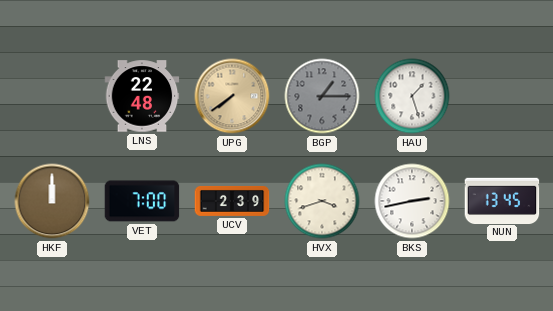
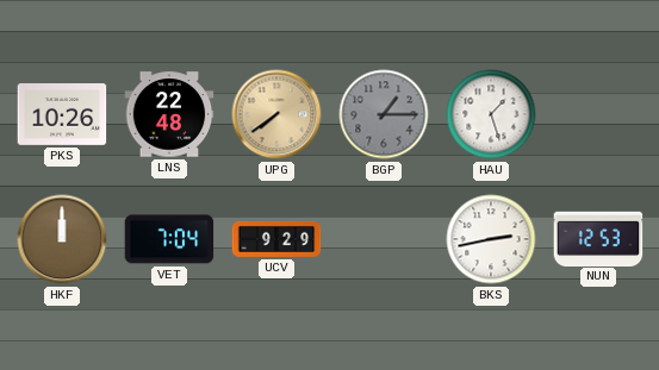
PKS: none -> 10:26 (62, 115)
VET: 7:00 -> 7:04 (169, 239)
UCV: 2:39 -> 9:29 (276, 239)
HVX: 3:42 -> none (322, 201)
NUN: 13:45 -> 12:53 (598, 238)
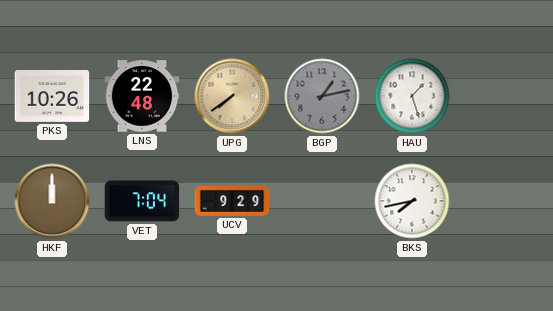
BGP: 1:15 -> 1:13 (322, 96)
BKS: 2:43 -> 7:43 (412, 201)
NUN: 12:53 -> none (598, 238)
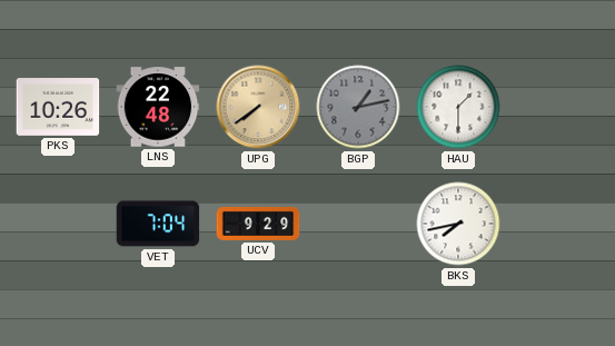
HAU: 1:27 -> 1:30 (458, 107)
HKF: 12:00 -> none (52, 201)
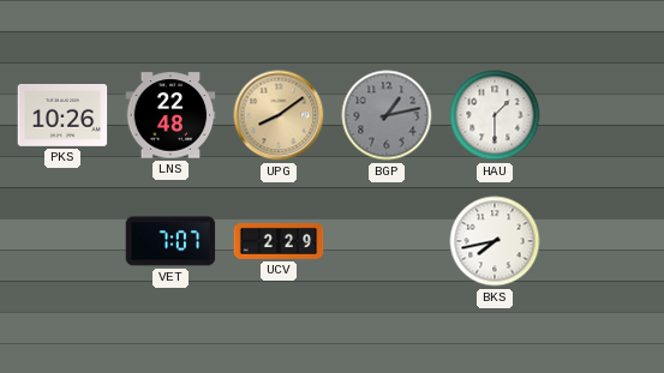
UPG: 7:39 -> 8:09 (279, 115)
VET: 7:04 -> 7:07 (171, 241)
UCV: 9:29 -> 2:29 (279, 241)
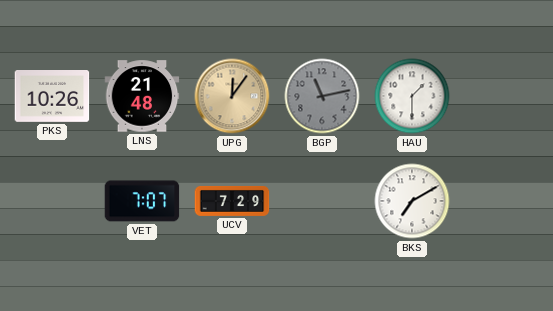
LNS: 22:48 -> 21:48 (142, 96)
UPG: 8:09 -> 12:06 (232, 96)
BGP: 1:13 -> 11:13 (322, 96)
UCV: 2:29 -> 7:29 (232, 201)
BKS: 7:43 -> 7:10 (412, 201)
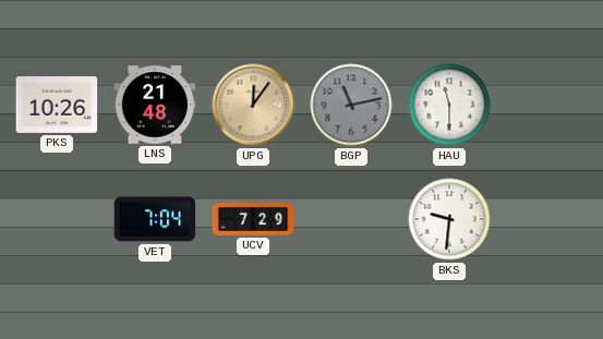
HAU: 1:30 -> 11:30 (449, 105)
VET: 7:07 -> 7:04 (155, 219)
BKS: 7:10 -> 9:31 (449, 219)
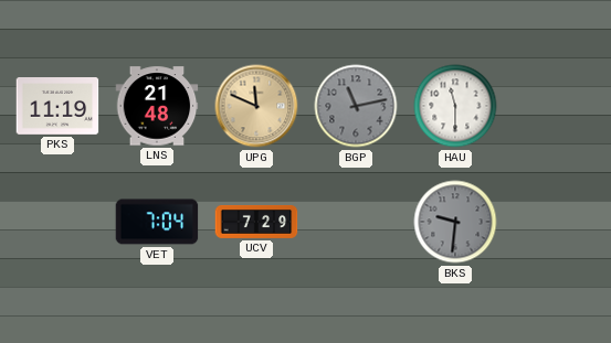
PKS: 10:26 -> 11:19 (57, 107)
UPG: 12:06 -> 11:49 (256, 106)
BKS dial: white -> grey (455, 222)
